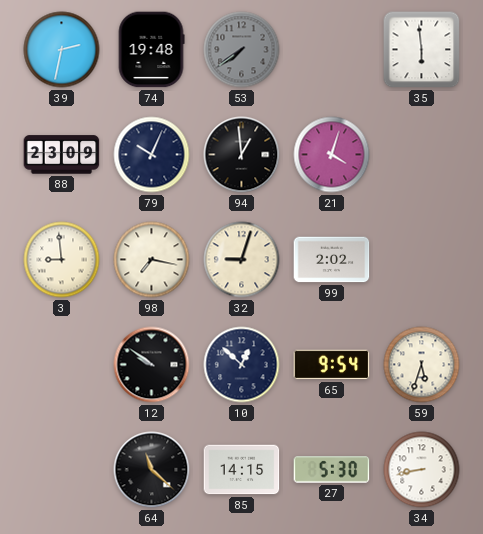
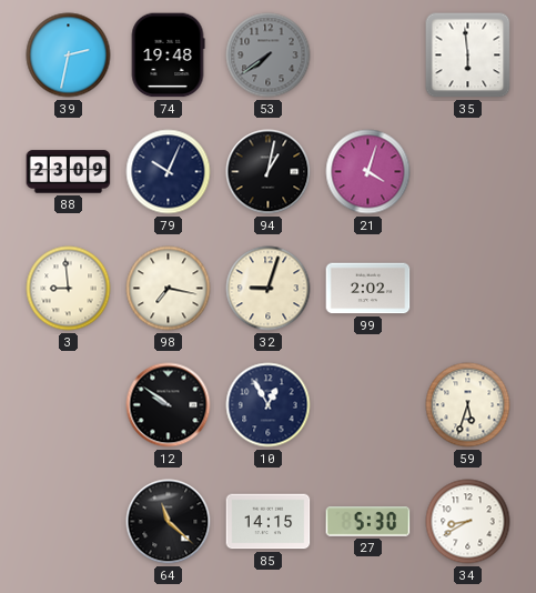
94: 12:59 -> 1:02 (269, 172)
10: 12:52 -> 12:55 (269, 405)
65: 9:54 -> none (332, 365)
34: 8:43 -> 8:40 (468, 522)
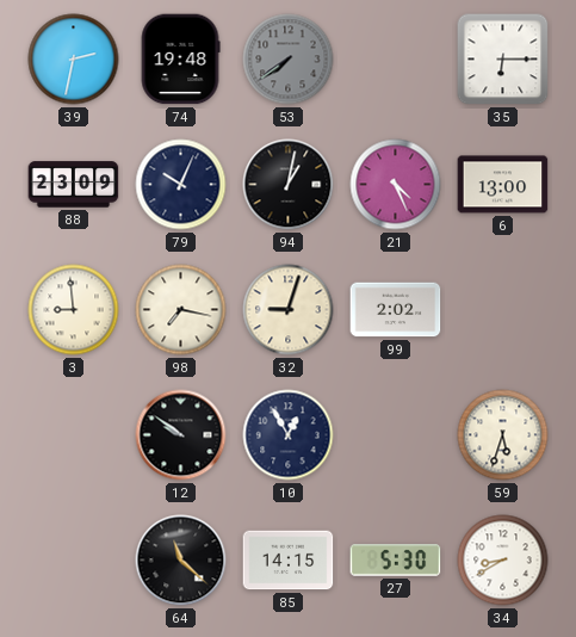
35: 5:59 -> 6:15 (503, 60)
21: 4:03 -> 4:26 (396, 185)
6: none -> 13:00 (503, 185)
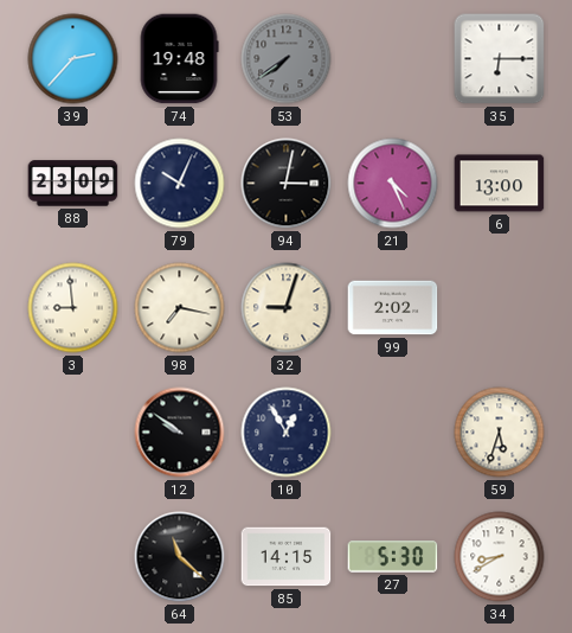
39: 2:32 -> 2:37 (73, 59)
94: 1:02 -> 3:02 (287, 184)
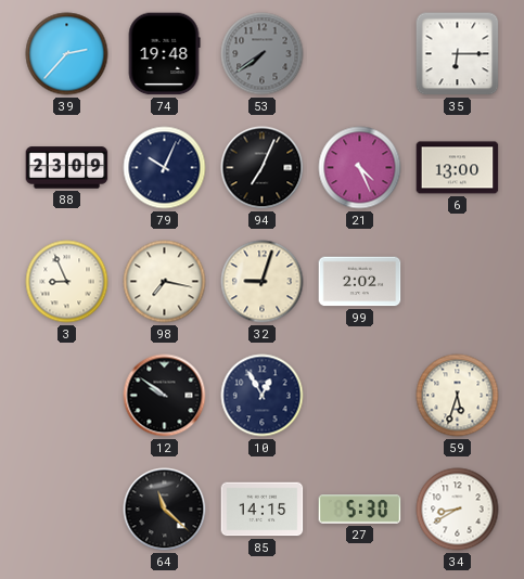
94: 3:02 -> 7:04 (263, 168)
3: 8:59 -> 8:56 (67, 282)
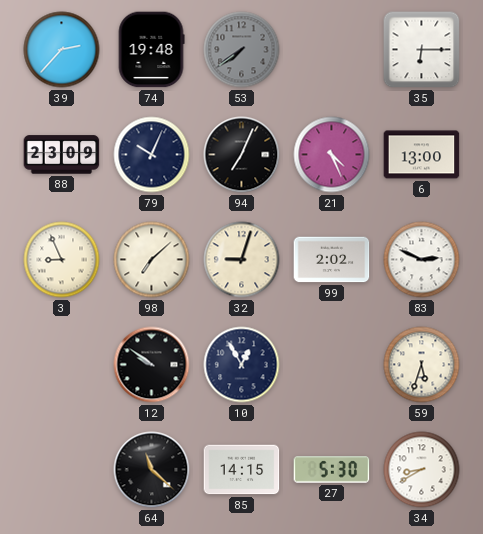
98: 7:17 -> 7:08 (152, 260)
83: none -> 2:49 (422, 260)
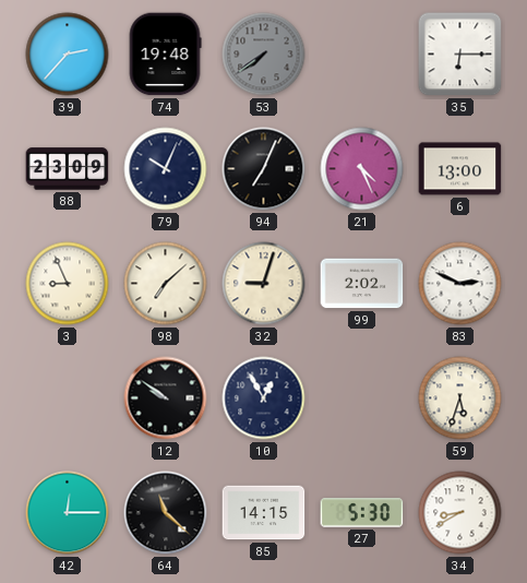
42: none -> 12:15 (68, 513)
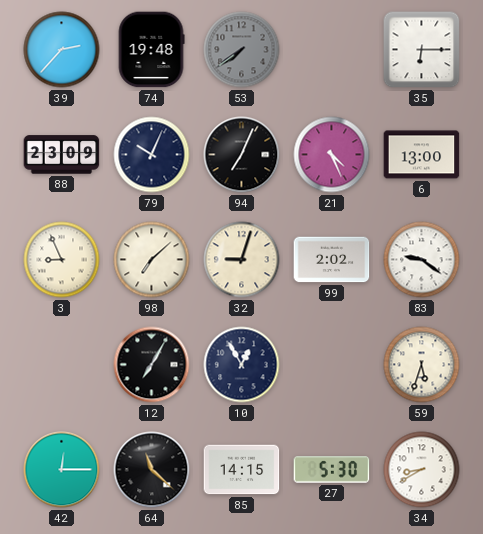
83: 2:49 -> 9:21 (422, 260)
12: 9:51 -> 7:05 (152, 365)
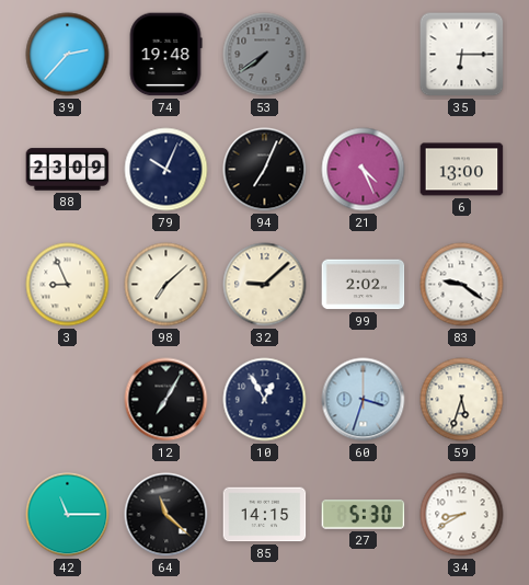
32: 9:03 -> 9:08 (265, 285)
60: none -> 3:33 (364, 400)
42: 12:15 -> 11:15 (68, 515)
